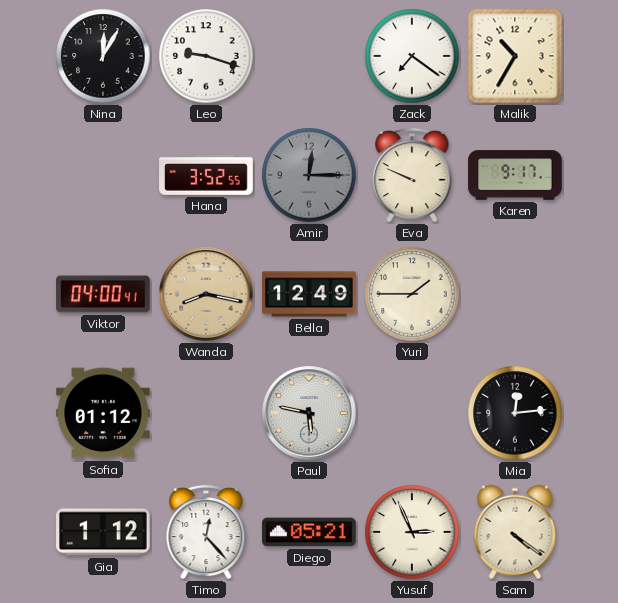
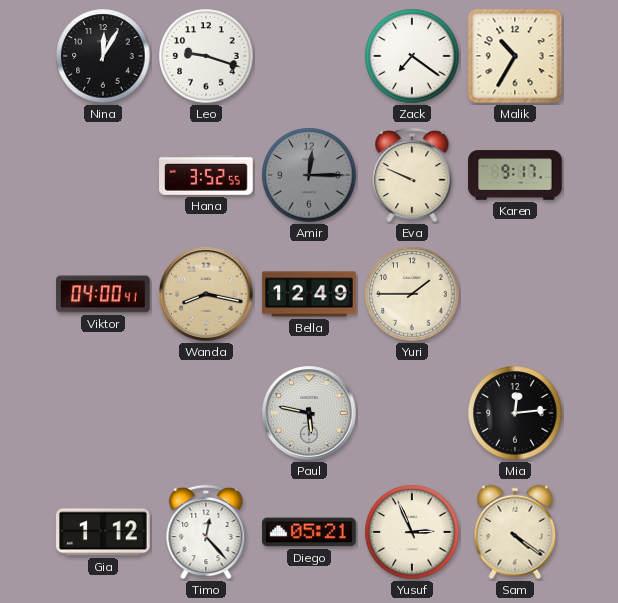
Sofia: 01:12 -> none (103, 413)
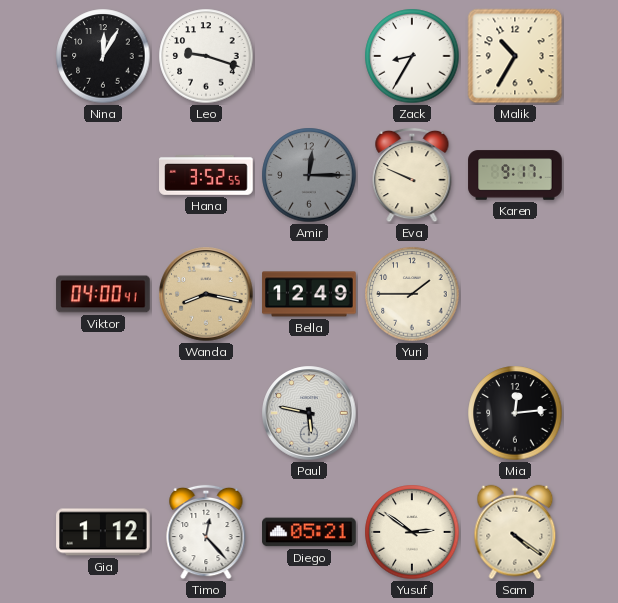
Zack: 7:21 -> 8:35 (412, 56)
Yusuf: 2:56 -> 2:51 (412, 532)
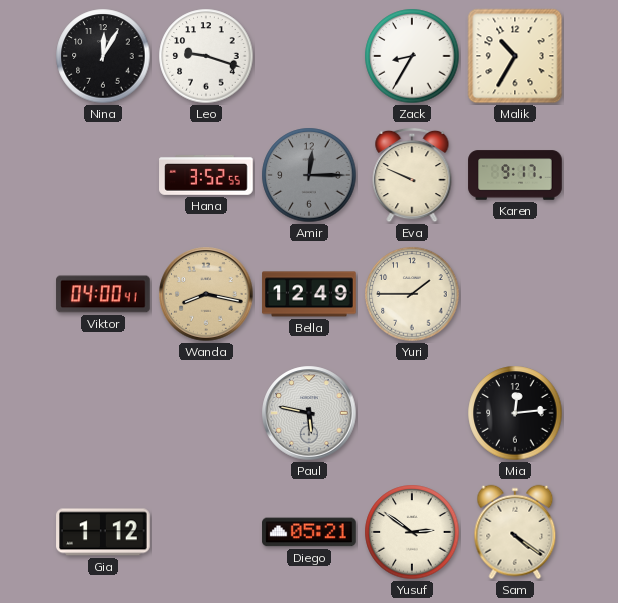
Timo: 12:23 -> none (206, 532)
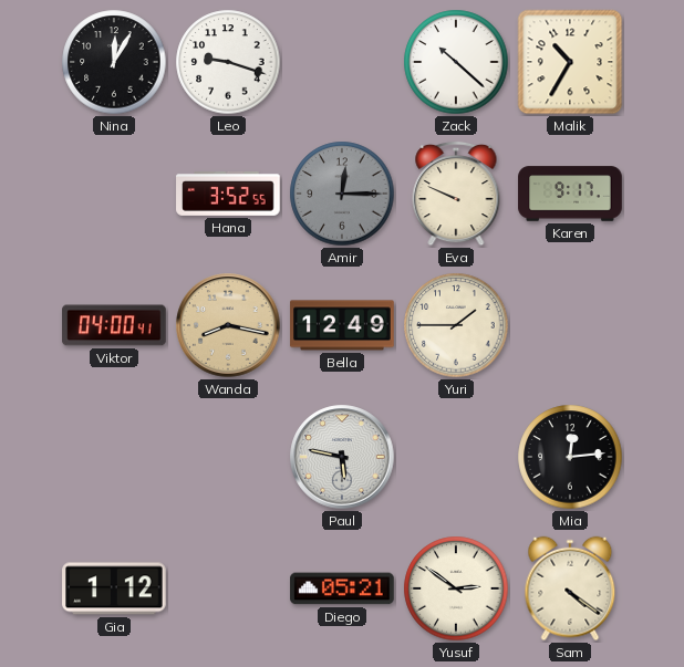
Zack: 8:35 -> 10:22 (456, 62)
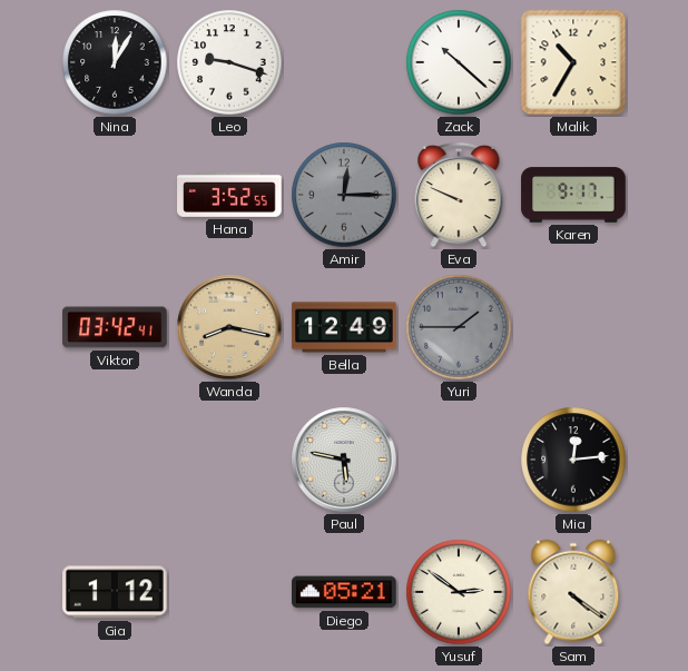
Viktor: 04:00 -> 03:42 (115, 327)
Yuri dial: cream -> grey (459, 327)
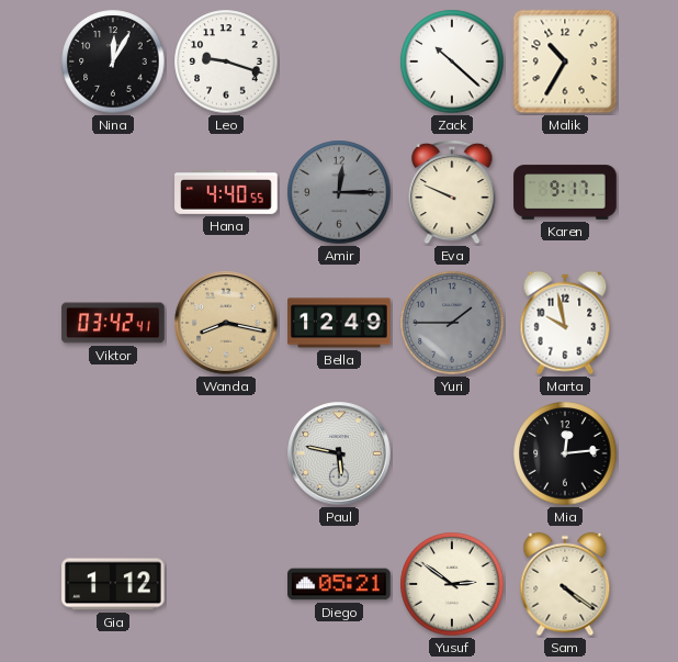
Hana: 3:52 -> 4:40 (226, 192)
Marta: none -> 9:58 (565, 323)
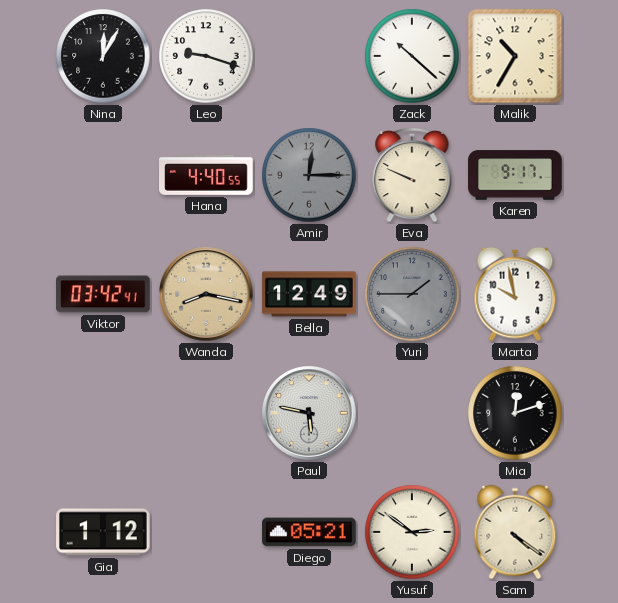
Mia: 12:14 -> 12:12 (515, 413)
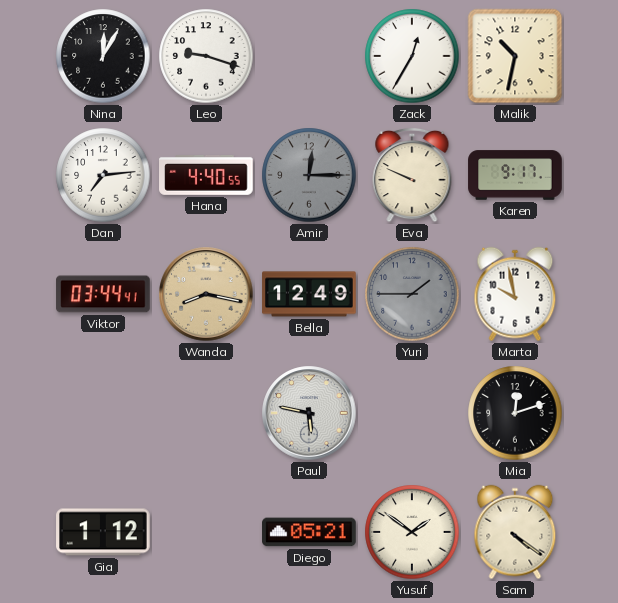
Zack: 10:22 -> 12:35 (412, 56)
Malik: 10:35 -> 10:32 (515, 56)
Dan: none -> 7:14 (103, 175)
Viktor: 03:42 -> 03:44 (103, 294)
Yusuf: 2:51 -> 1:51 (412, 532)
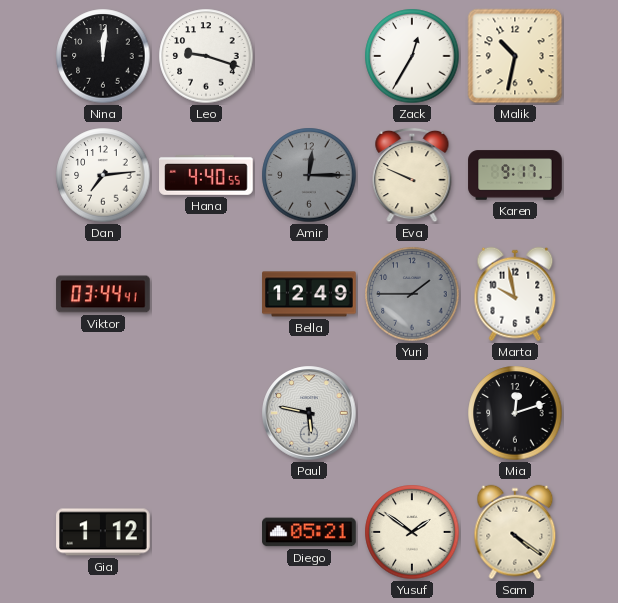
Nina: 12:05 -> 12:01 (103, 56)
Wanda: 8:17 -> none (206, 294)
